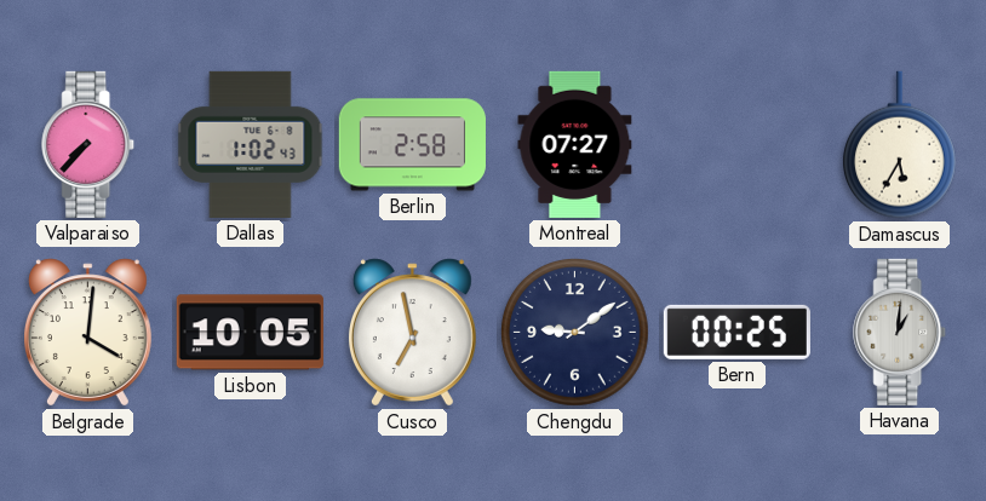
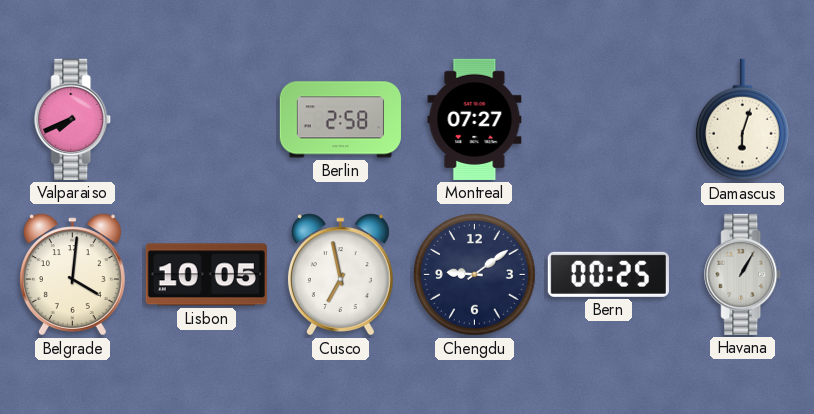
Valparaiso: 7:37 -> 7:41 (73, 119)
Dallas: 1:02 -> none (251, 144)
Damascus: 5:35 -> 6:03 (743, 120)
Havana: 1:01 -> 1:05 (743, 274)
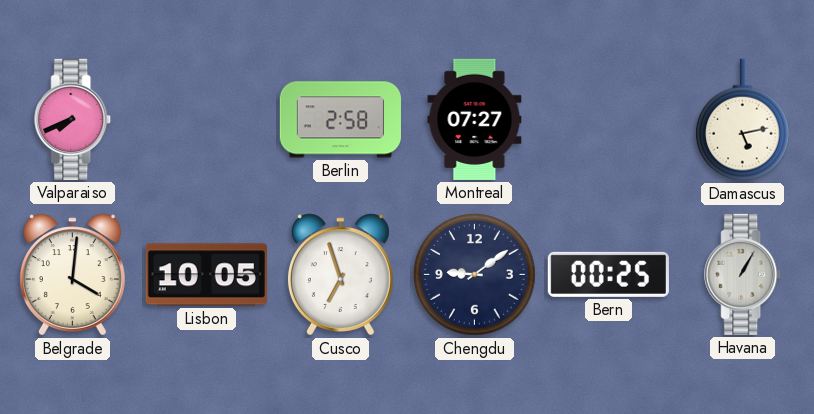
Damascus: 6:03 -> 5:13 (743, 120)
Cusco: 6:58 -> 6:57 (340, 275)
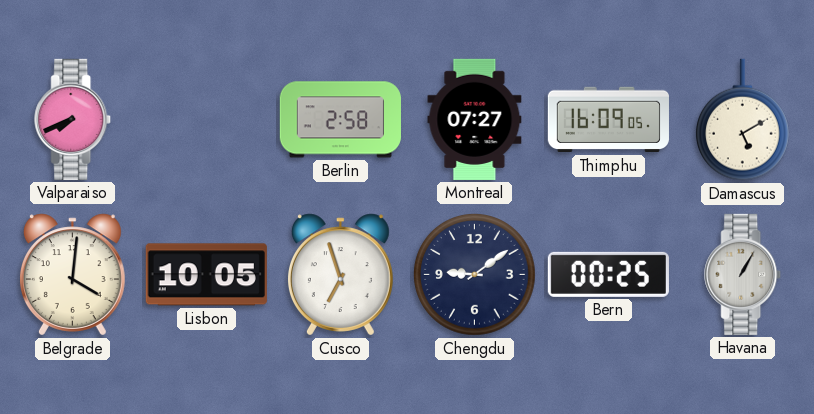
Thimphu: none -> 16:09 (608, 120)
Damascus: 5:13 -> 5:10 (743, 120)
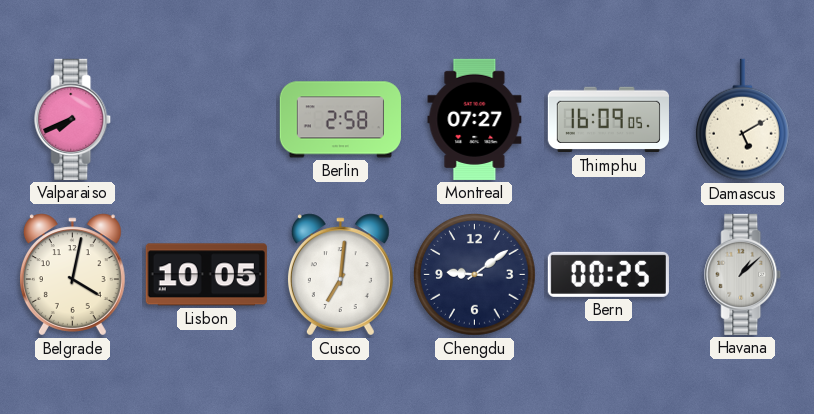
Belgrade: 4:01 -> 4:02 (72, 275)
Cusco: 6:57 -> 7:01 (340, 275)
Havana: 1:05 -> 1:08 (743, 274)
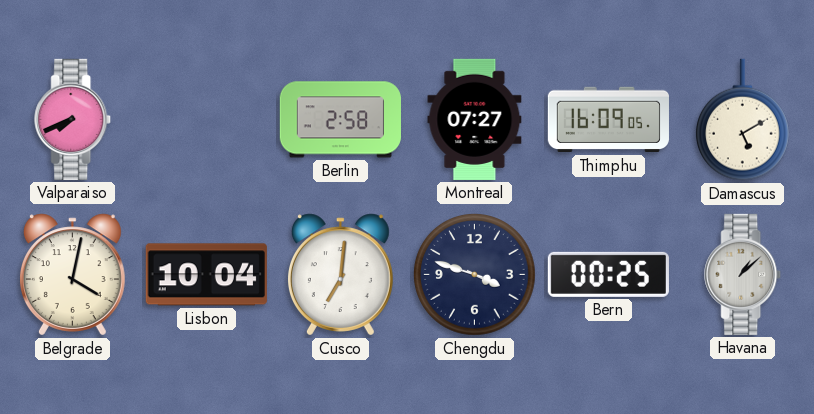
Lisbon: 10:05 -> 10:04 (206, 275)
Chengdu: 9:09 -> 3:48 (475, 275)
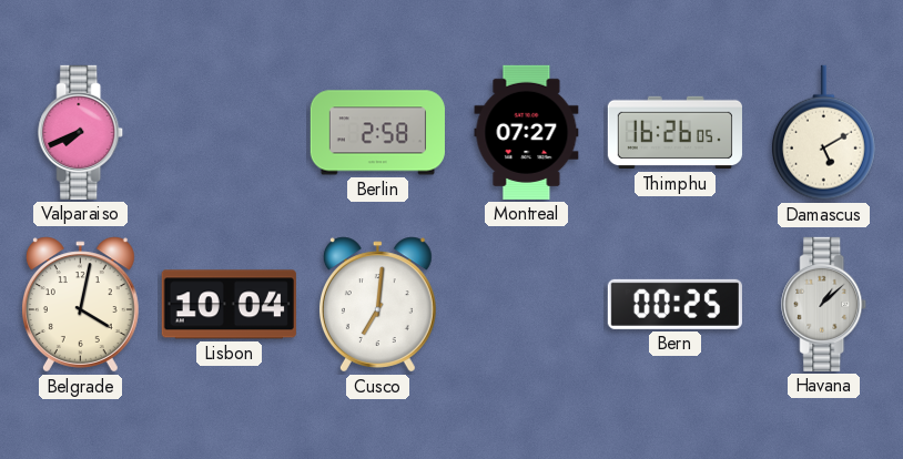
Thimphu: 16:09 -> 16:26 (674, 133)
Chengdu: 3:48 -> none (475, 275)
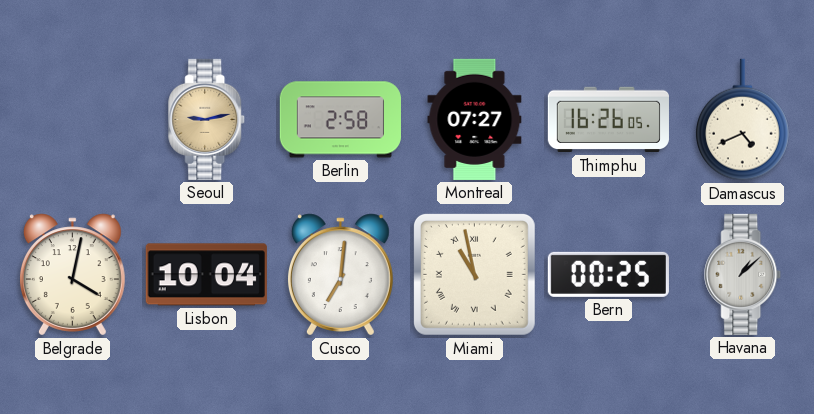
Valparaiso: 7:41 -> none (81, 132)
Seoul: none -> 9:13 (207, 119)
Damascus: 5:10 -> 4:41 (743, 120)
Miami: none -> 10:58 (474, 274)
